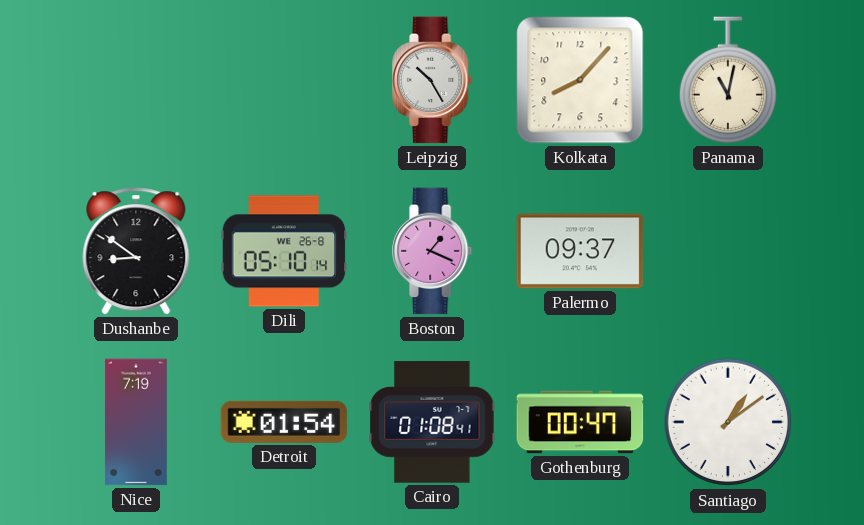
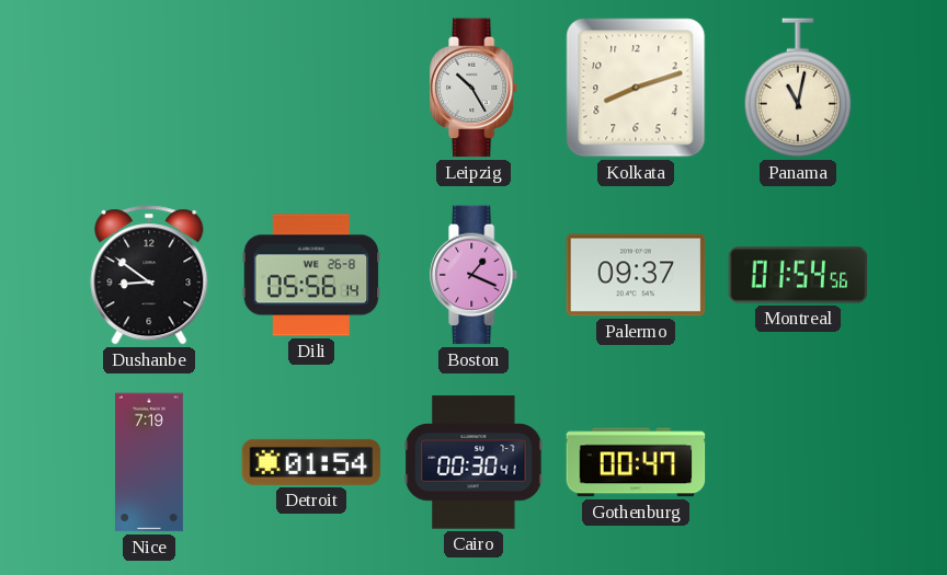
Kolkata: 8:07 -> 8:12 (636, 88)
Dili: 05:10 -> 05:56 (311, 275)
Montreal: none -> 01:54 (798, 275)
Cairo: 01:08 -> 00:30 (473, 462)
Santiago: 1:09 -> none (728, 422)
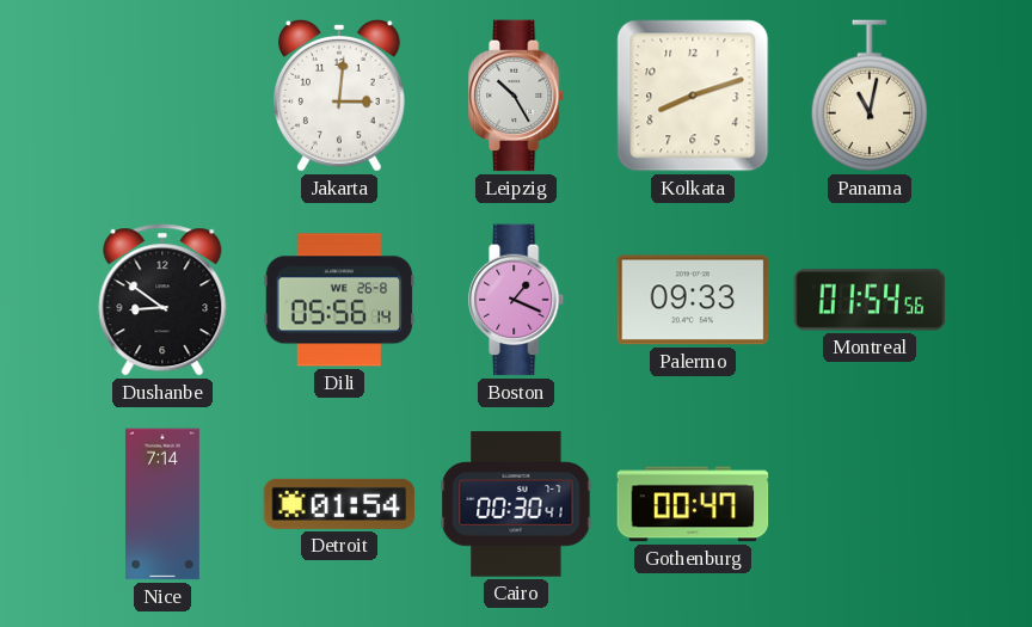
Jakarta: none -> 3:01 (340, 96)
Palermo: 09:37 -> 09:33 (693, 300)
Nice: 7:19 -> 7:14 (162, 504)
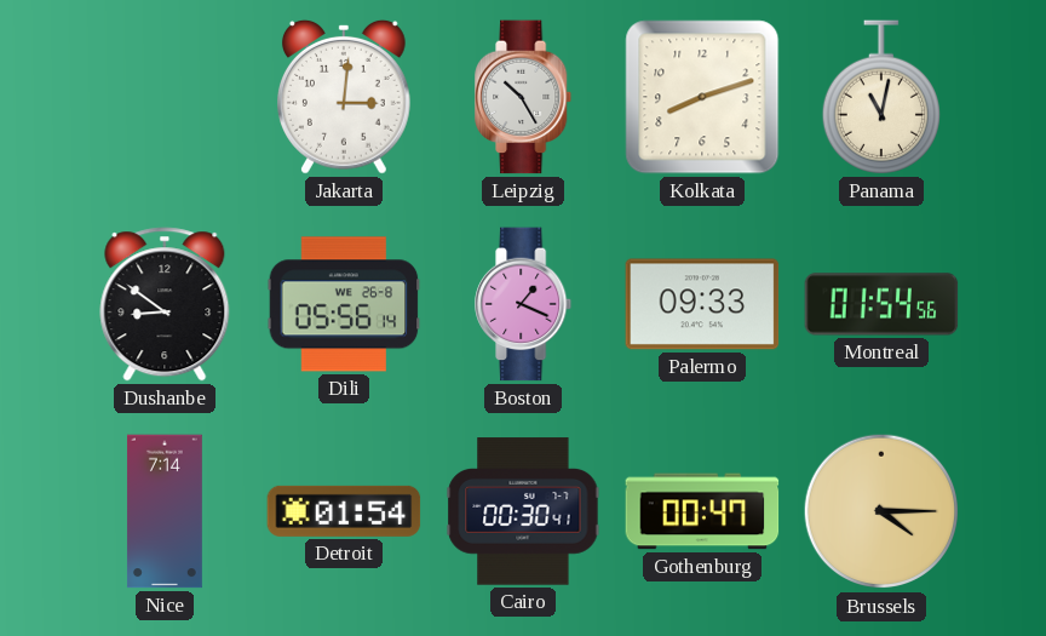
Brussels: none -> 4:15 (881, 511)
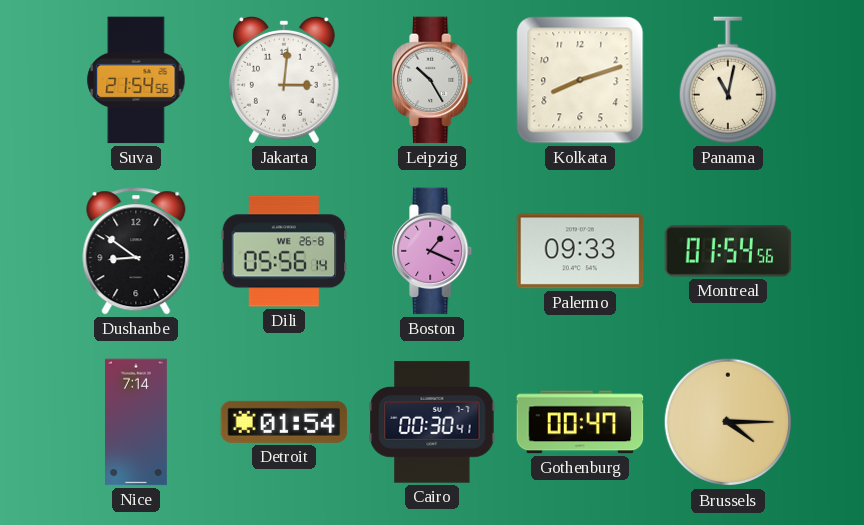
Suva: none -> 21:54 (136, 80)
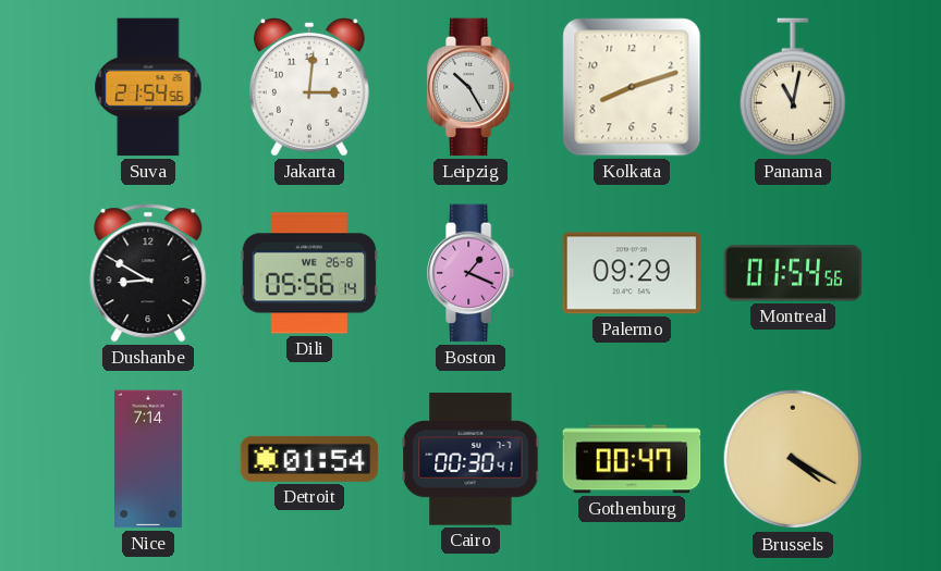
Dushanbe: 8:51 -> 8:50 (148, 273)
Palermo: 09:33 -> 09:29 (632, 273)
Brussels: 4:15 -> 4:20 (793, 459)
